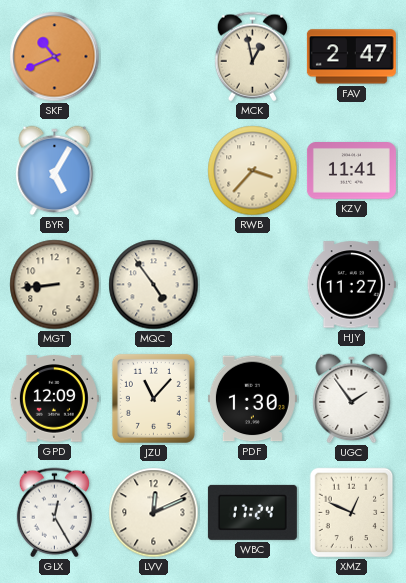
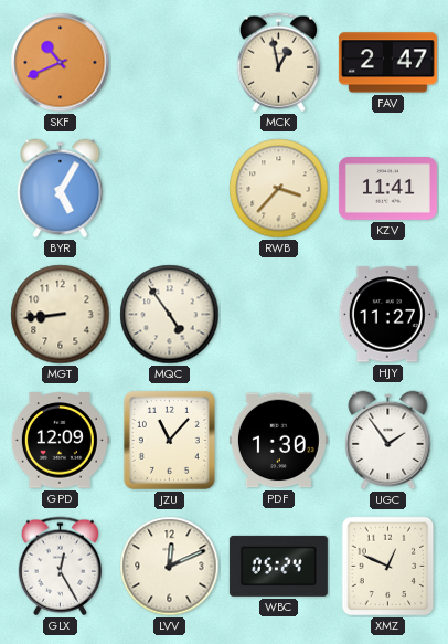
WBC: 17:24 -> 05:24 (278, 566)
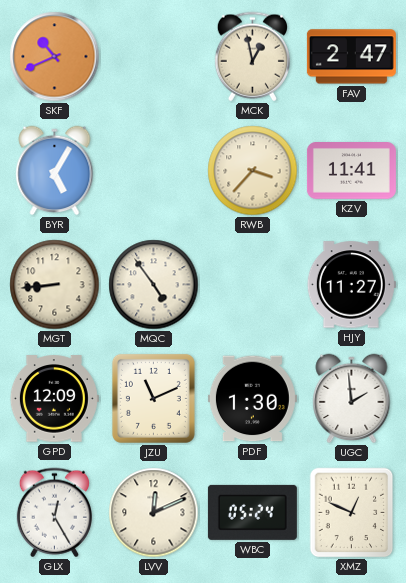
JZU: 11:07 -> 11:11 (153, 398)
UGC: 1:54 -> 1:59 (352, 399)
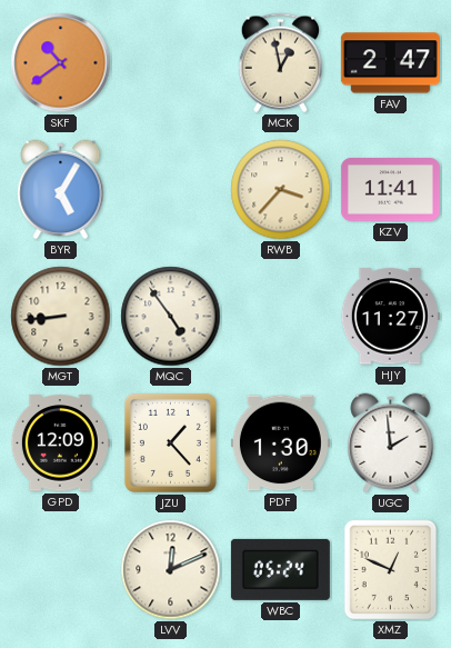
SKF: 10:41 -> 10:39 (61, 63)
JZU: 11:11 -> 1:23 (170, 442)
GLX: 12:25 -> none (54, 513)
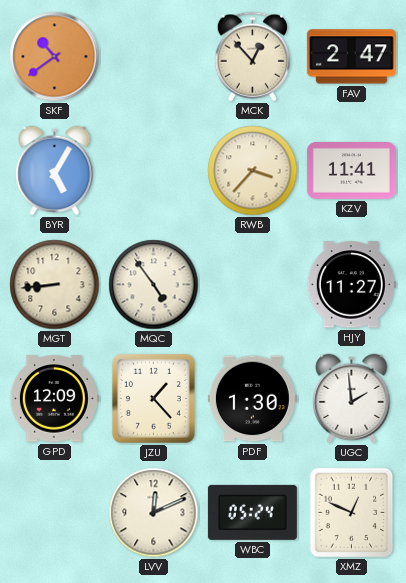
MCK: 12:58 -> 12:53 (252, 57)
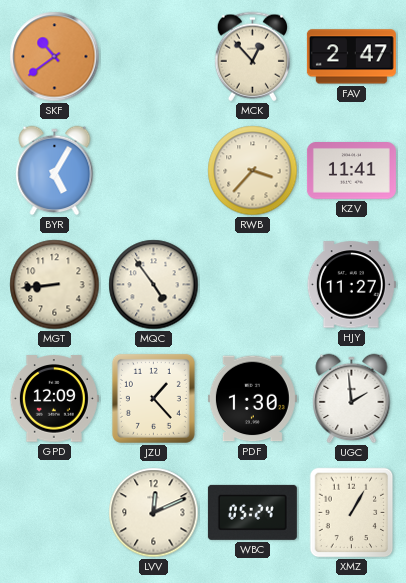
XMZ: 12:49 -> 1:05 (352, 513)
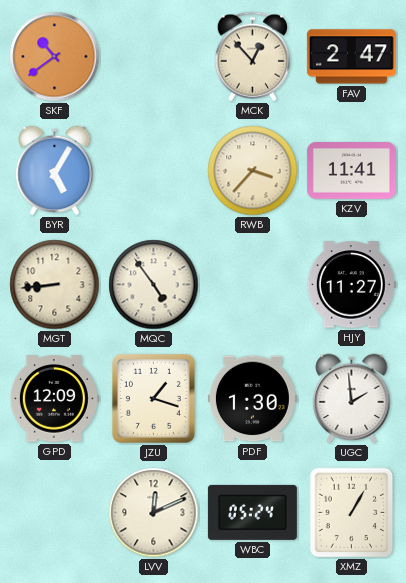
JZU: 1:23 -> 1:18 (153, 398)
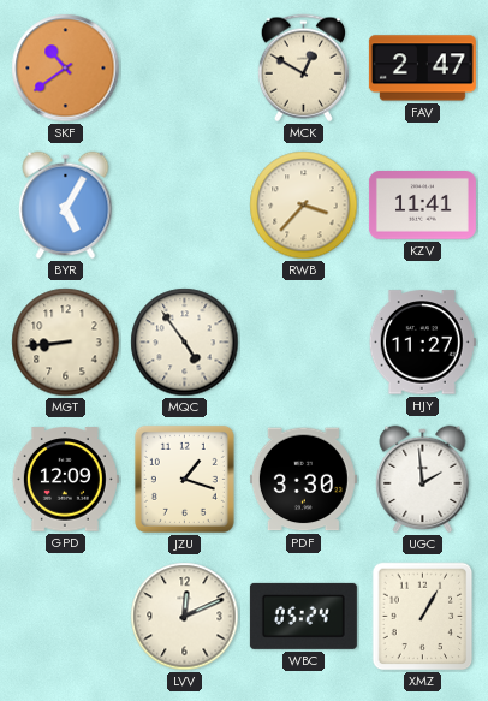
MCK: 12:53 -> 12:50 (303, 69)
PDF: 1:30 -> 3:30 (303, 480)
